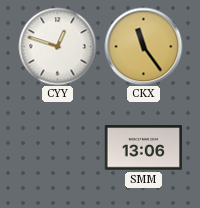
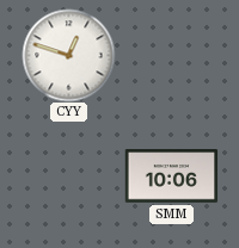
CKX: 11:24 -> none (143, 46)
SMM: 13:06 -> 10:06 (171, 176)
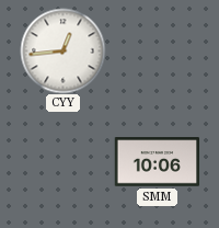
CYY: 12:48 -> 12:44 (62, 50)
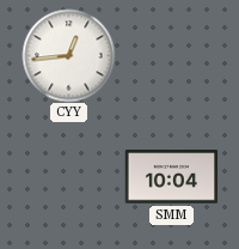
SMM: 10:06 -> 10:04 (171, 177)
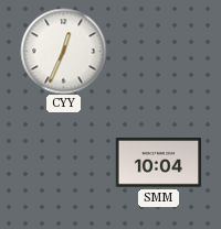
CYY: 12:44 -> 12:34 (63, 51)
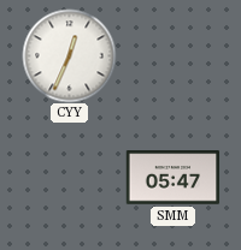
SMM: 10:04 -> 05:47 (172, 178)
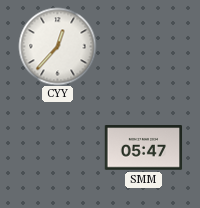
CYY: 12:34 -> 12:37 (57, 46)
